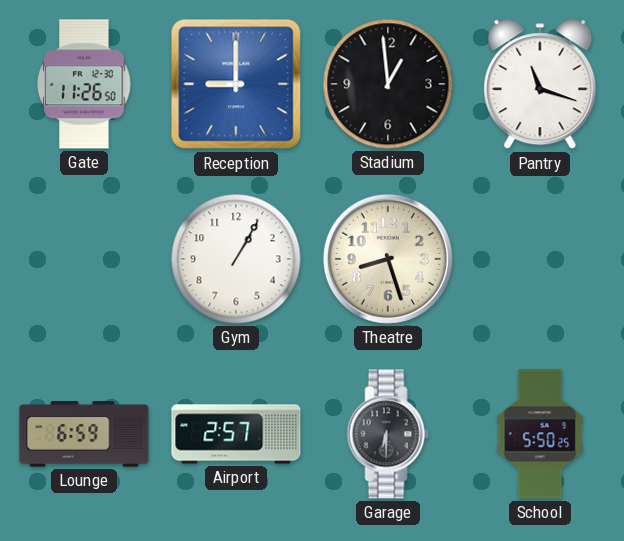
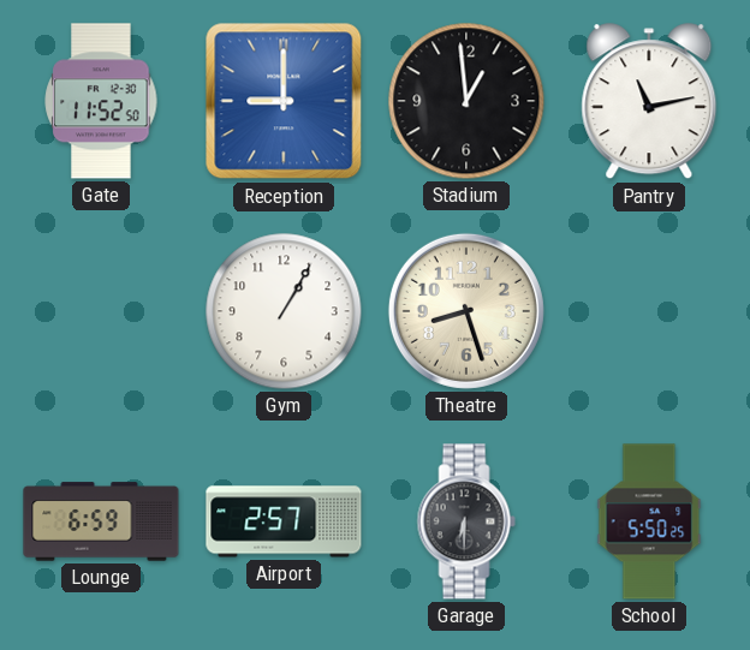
Gate: 11:26 -> 11:52 (101, 101)
Pantry: 11:18 -> 11:13 (649, 102)
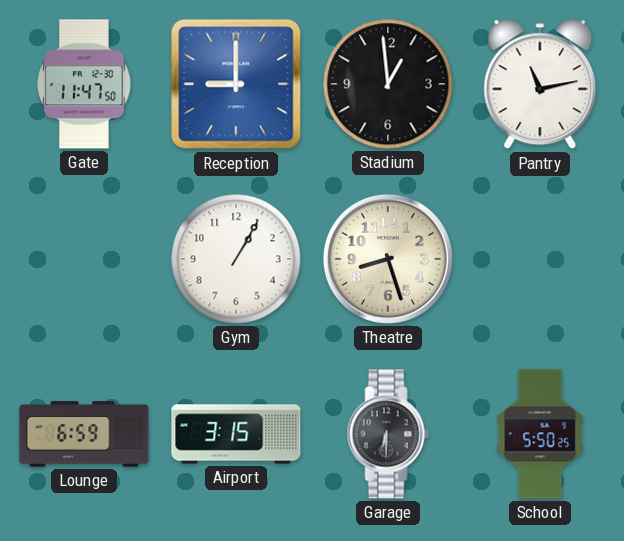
Gate: 11:52 -> 11:47 (84, 84)
Airport: 2:57 -> 3:15 (236, 434)
